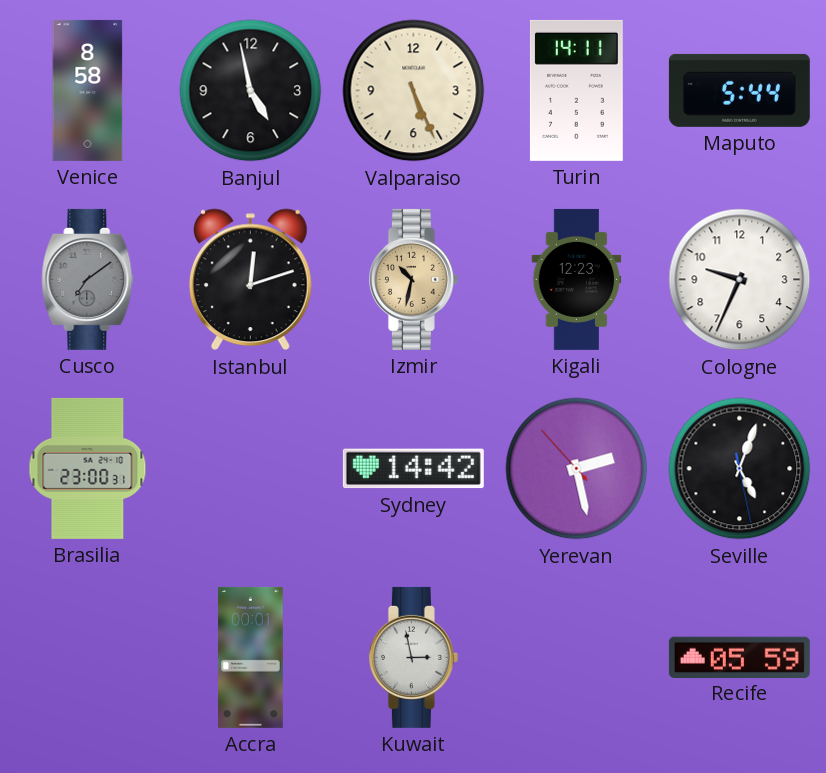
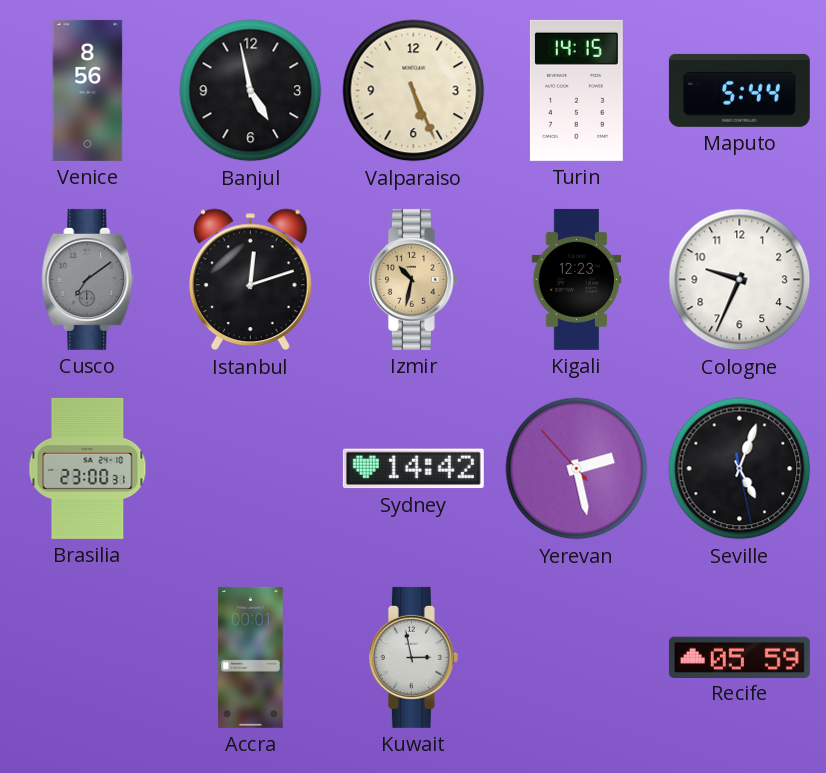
Venice: 8:58 -> 8:56 (88, 90)
Turin: 14:11 -> 14:15 (576, 90)
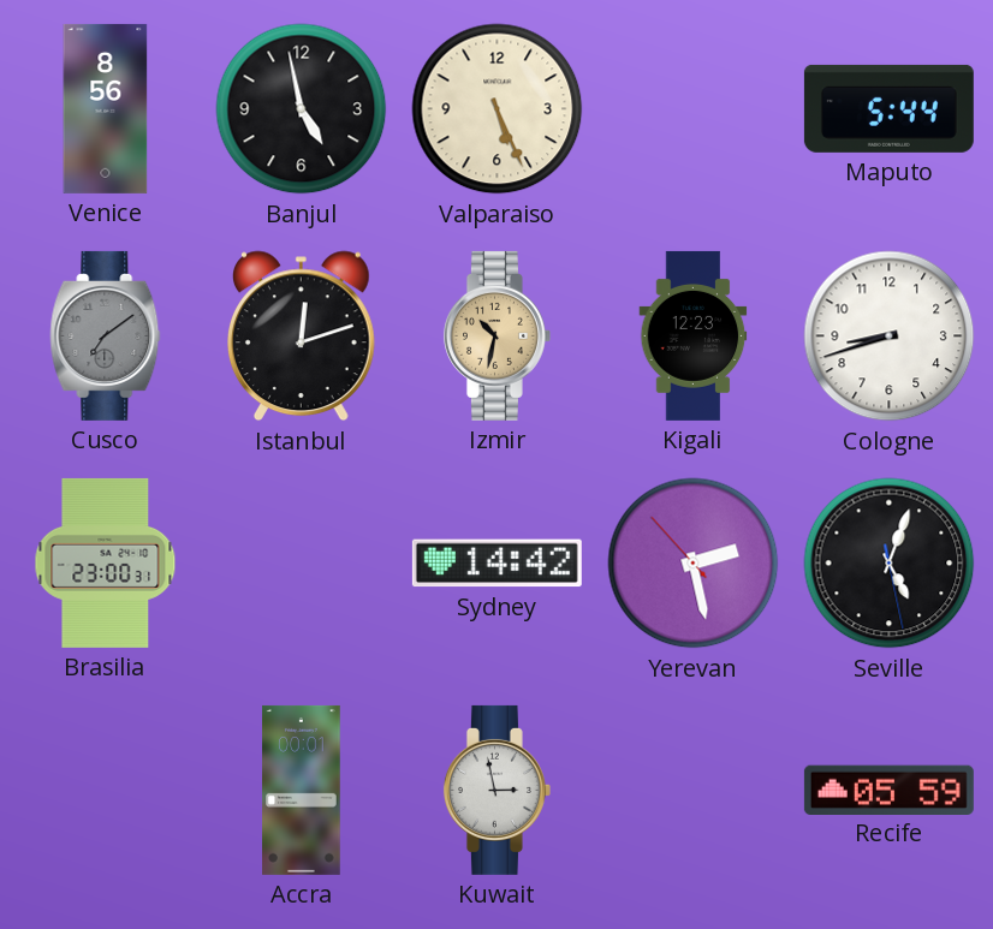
Turin: 14:15 -> none (576, 90)
Cologne: 9:34 -> 8:42 (890, 337)
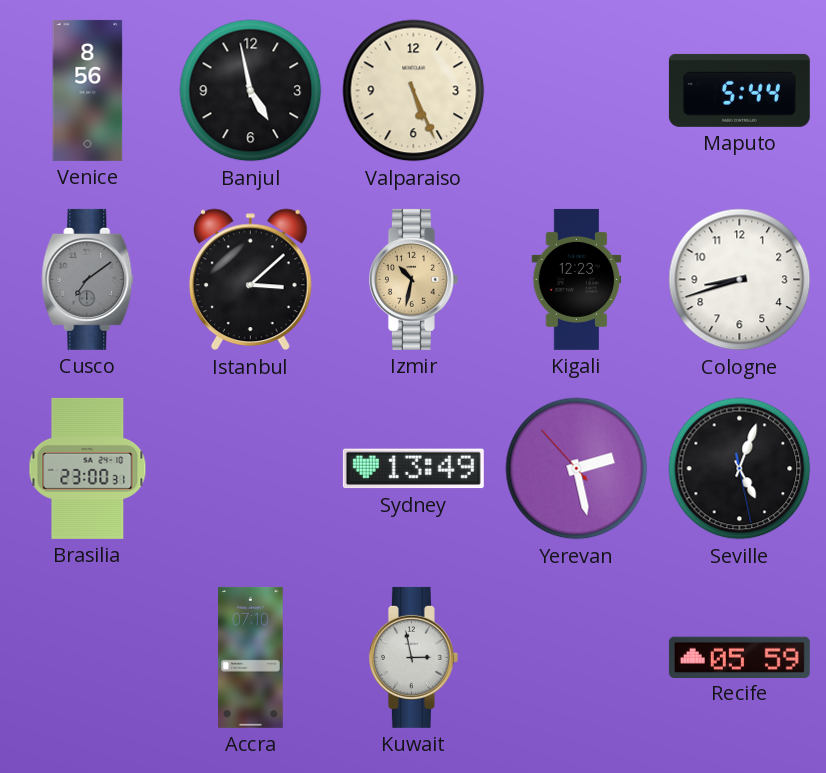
Istanbul: 12:12 -> 3:08 (251, 280)
Sydney: 14:42 -> 13:49 (413, 469)
Accra: 00:01 -> 07:10 (251, 657)
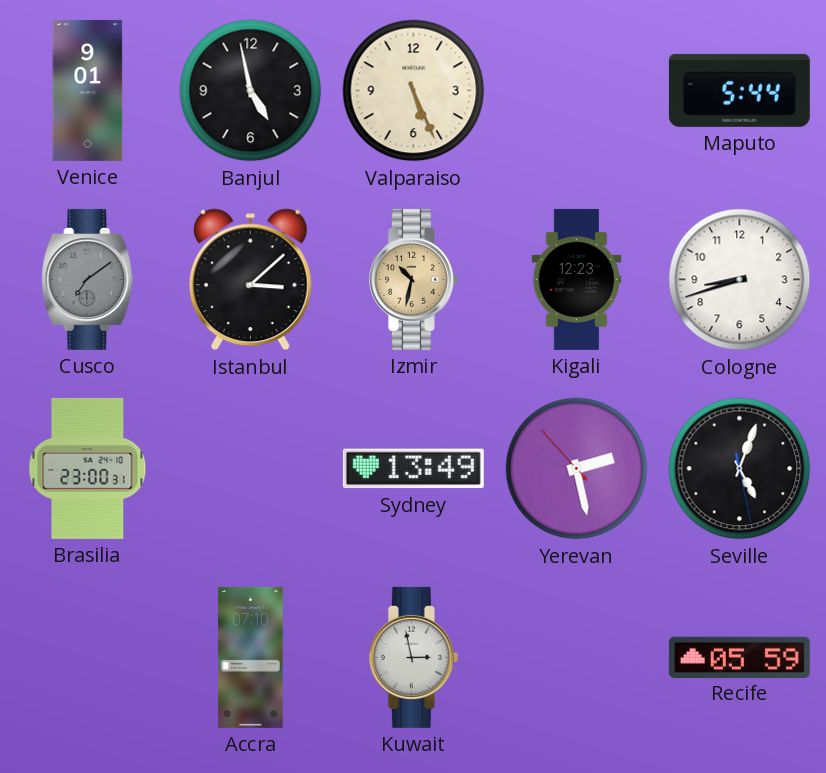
Venice: 8:56 -> 9:01 (88, 90)
